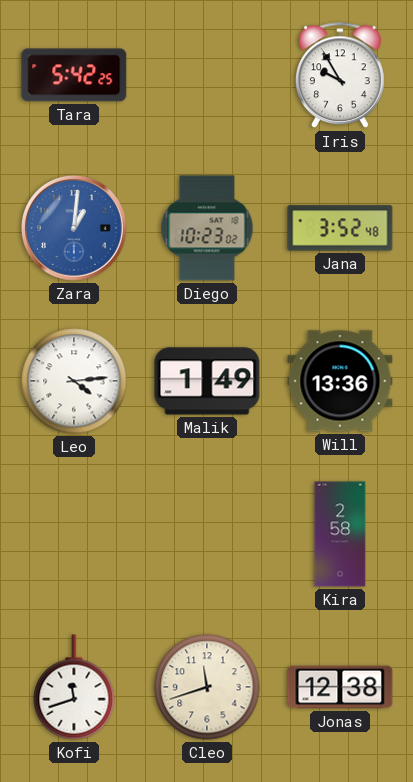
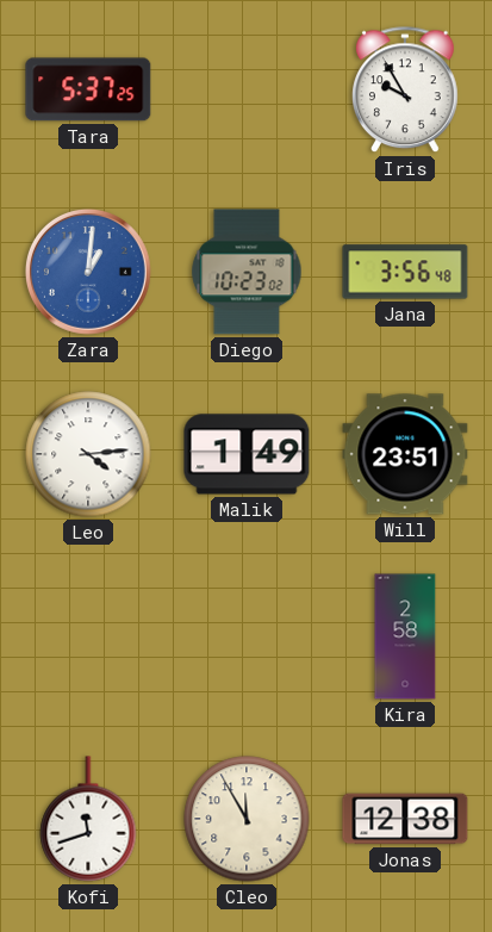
Tara: 5:42 -> 5:37 (88, 89)
Jana: 3:52 -> 3:56 (405, 272)
Will: 13:36 -> 23:51 (405, 454)
Cleo: 11:42 -> 11:55 (247, 819)
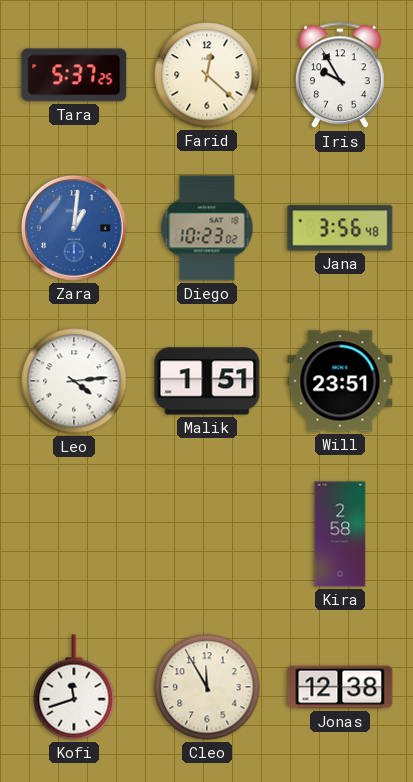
Farid: none -> 12:22 (207, 75)
Malik: 1:49 -> 1:51 (207, 381)
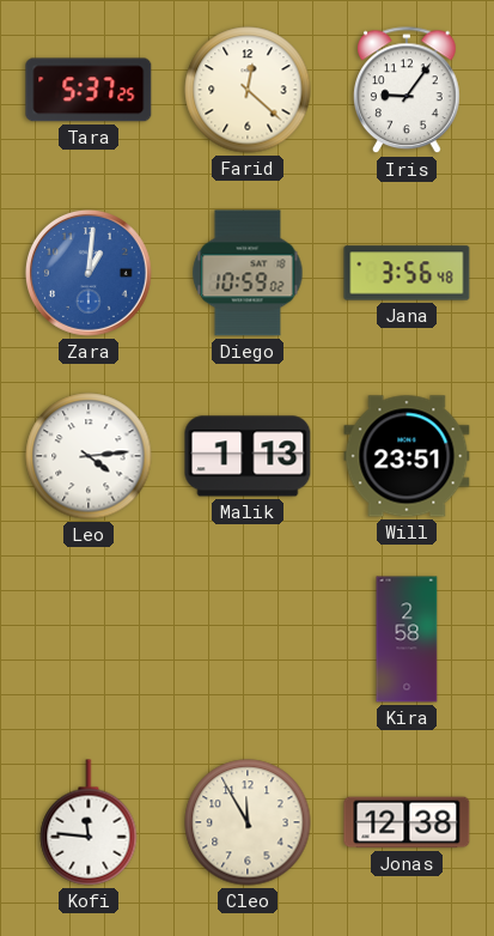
Iris: 9:55 -> 9:06 (408, 91)
Diego: 10:23 -> 10:59 (248, 273)
Malik: 1:51 -> 1:13 (248, 456)
Kofi: 11:42 -> 11:46 (89, 822)
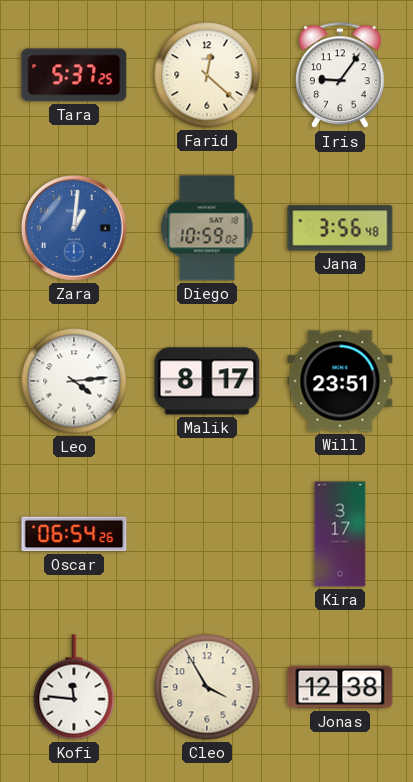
Malik: 1:13 -> 8:17 (207, 381)
Oscar: none -> 06:54 (74, 534)
Kira: 2:58 -> 3:17 (340, 534)
Cleo: 11:55 -> 3:55 (207, 687)
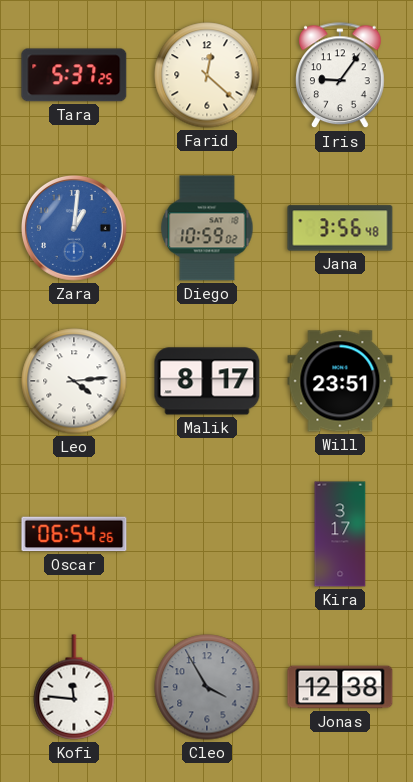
Cleo dial: cream -> grey (207, 687)
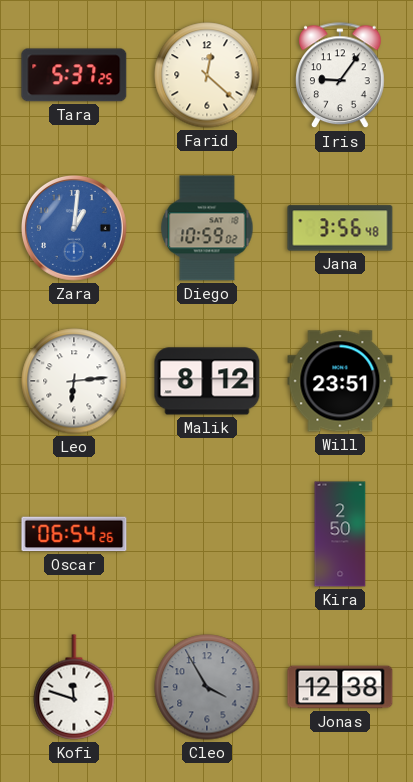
Leo: 4:14 -> 6:14 (74, 381)
Malik: 8:17 -> 8:12 (207, 381)
Kira: 3:17 -> 2:50 (340, 534)
Kofi: 11:46 -> 11:48 (74, 687)
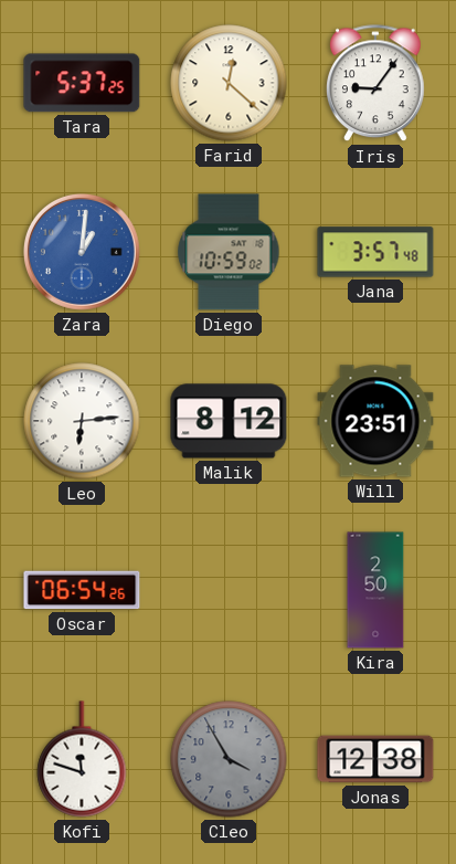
Jana: 3:56 -> 3:57 (375, 252)
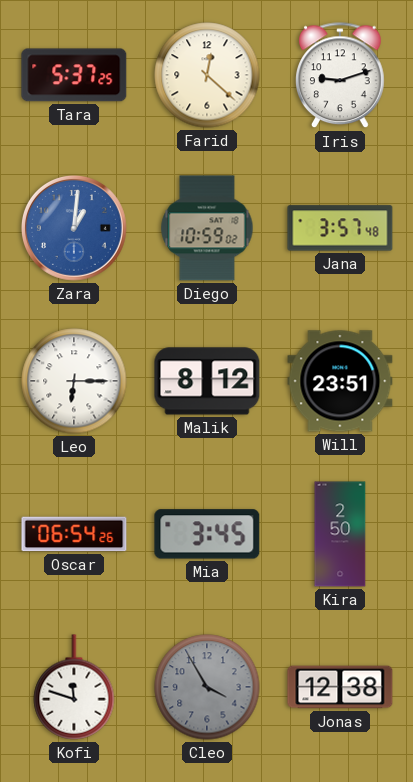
Iris: 9:06 -> 9:12 (341, 76)
Leo: 6:14 -> 6:15 (74, 381)
Mia: none -> 3:45 (207, 534)
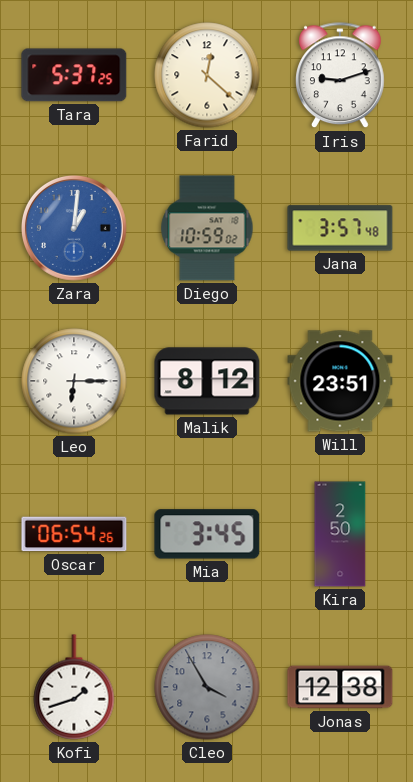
Kofi: 11:48 -> 1:42 (74, 687)
